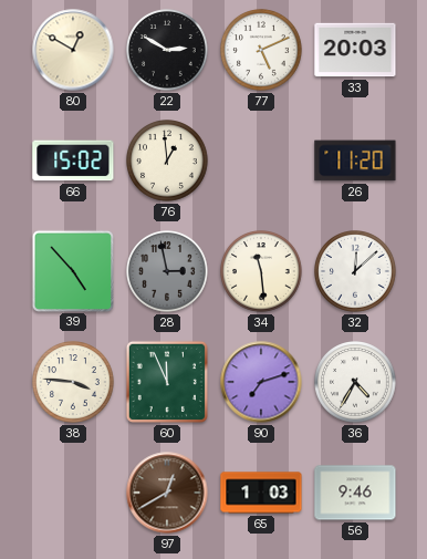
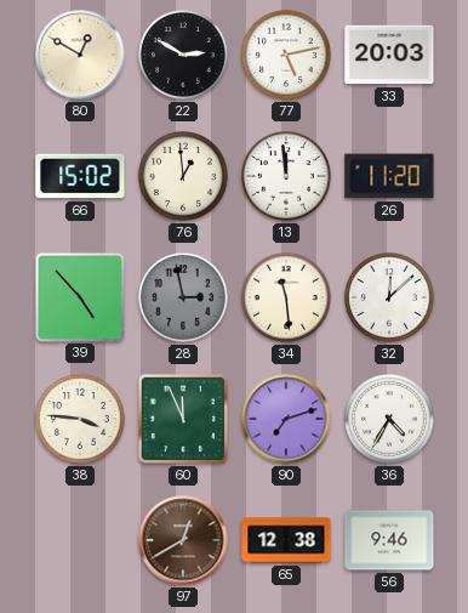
77: 5:11 -> 5:13 (287, 56)
13: none -> 11:59 (287, 177)
65: 1:03 -> 12:38 (286, 540)
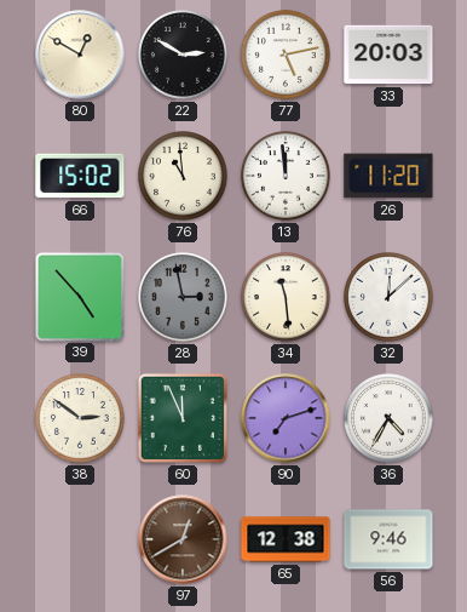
76: 12:59 -> 10:59 (184, 177)
38: 3:46 -> 2:51 (81, 419)
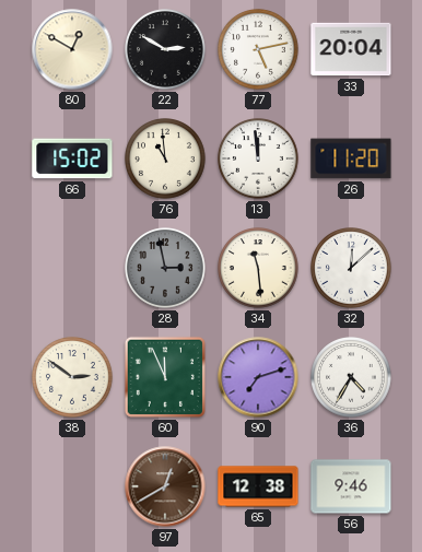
33: 20:03 -> 20:04 (351, 49)
39: 4:53 -> none (79, 296)
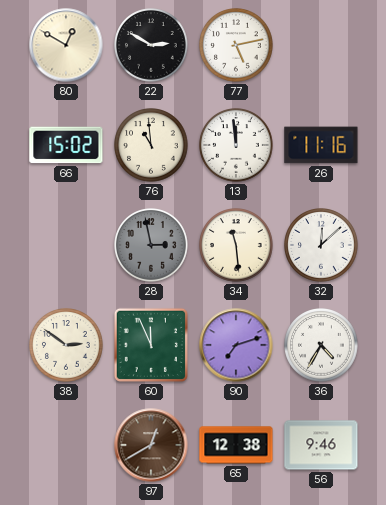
33: 20:04 -> none (351, 49)
26: 11:20 -> 11:16 (321, 145)
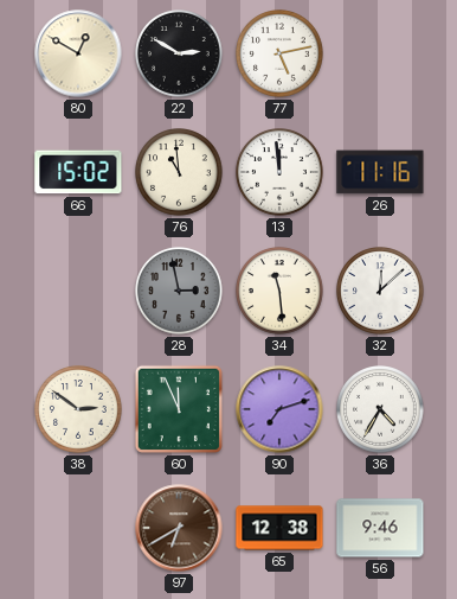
97: 12:40 -> 6:40 (179, 528)
